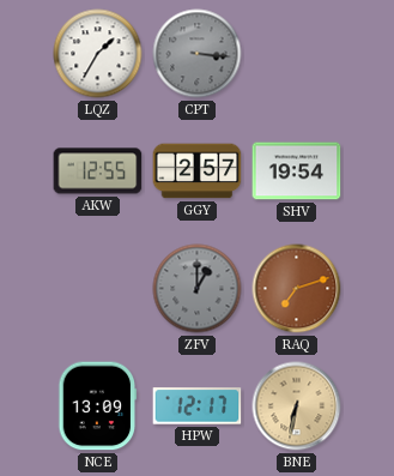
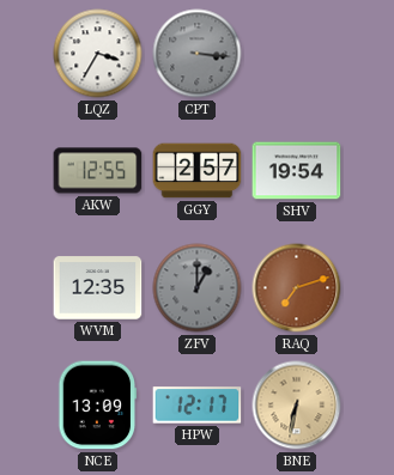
LQZ: 1:35 -> 3:35 (98, 54)
WVM: none -> 12:35 (98, 288)
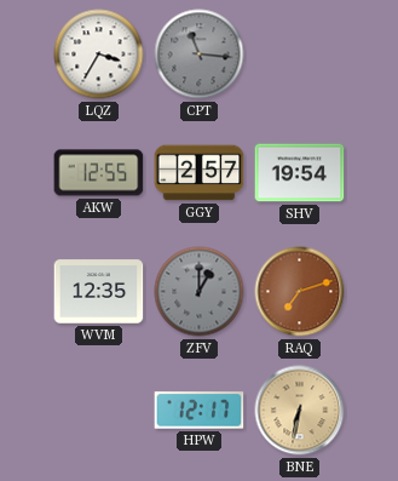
CPT: 3:16 -> 11:16 (200, 55)
NCE: 13:09 -> none (98, 406)
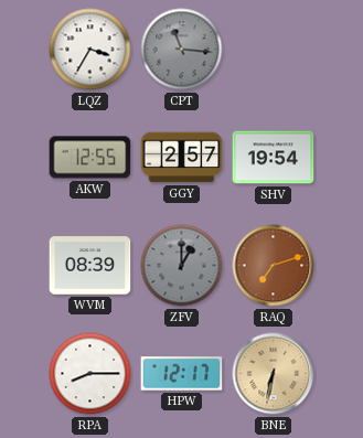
WVM: 12:35 -> 08:39 (90, 266)
RPA: none -> 8:15 (90, 374)
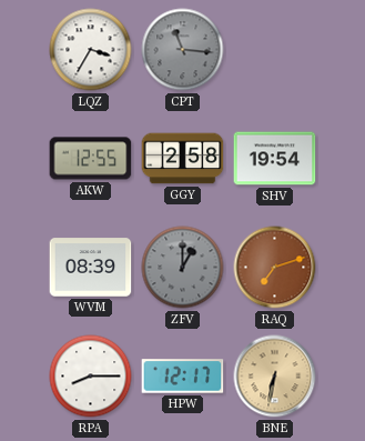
GGY: 2:57 -> 2:58 (183, 159)
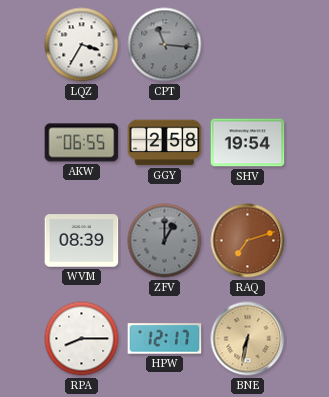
AKW: 12:55 -> 06:55 (82, 143)
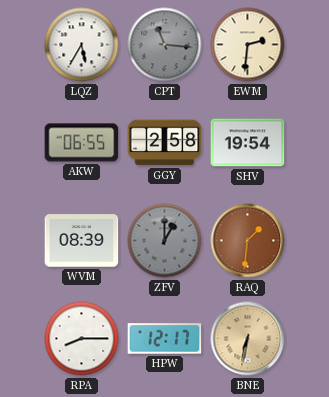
LQZ: 3:35 -> 5:35 (82, 45)
EWM: none -> 2:31 (248, 45)
RAQ: 7:12 -> 1:31 (248, 241)
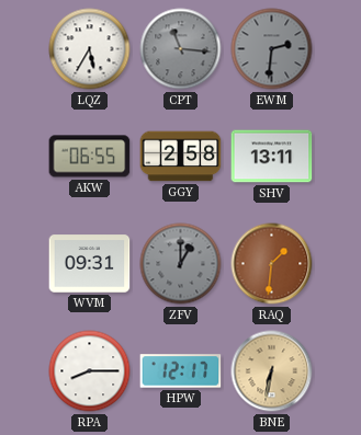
EWM dial: cream -> grey (272, 49)
SHV: 19:54 -> 13:11 (272, 157)
WVM: 08:39 -> 09:31 (90, 264)
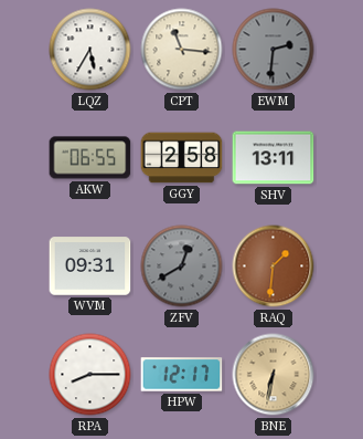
CPT dial: grey -> cream (182, 50)
ZFV: 1:00 -> 12:40 (182, 266)
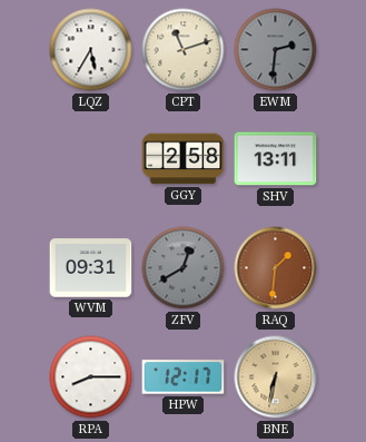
CPT: 11:16 -> 11:12 (184, 50)
AKW: 06:55 -> none (90, 158)
